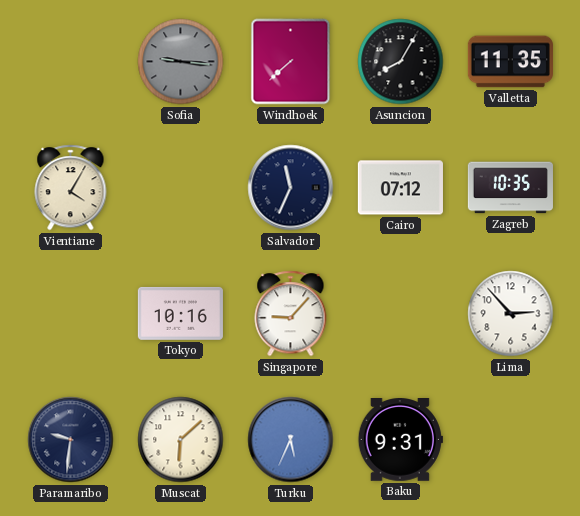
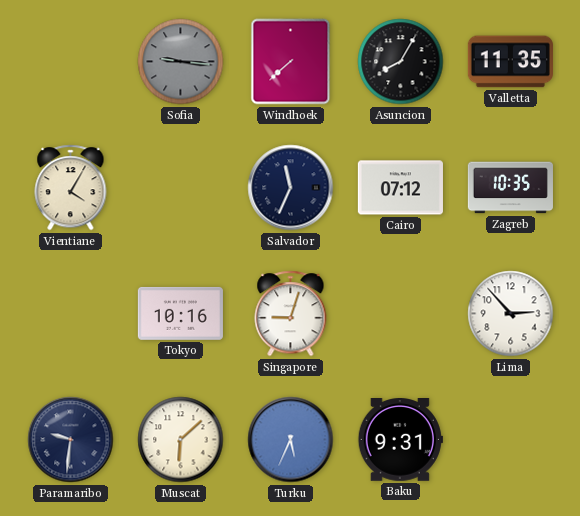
Singapore: 9:07 -> 9:03 (291, 314)
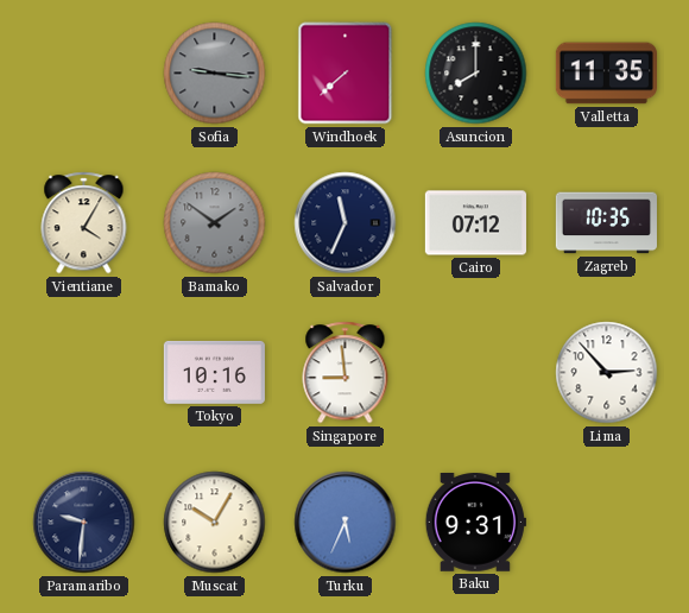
Asuncion: 8:05 -> 8:00 (476, 74)
Bamako: none -> 1:51 (215, 223)
Singapore: 9:03 -> 8:59 (346, 373)
Muscat: 6:08 -> 10:05 (215, 523)
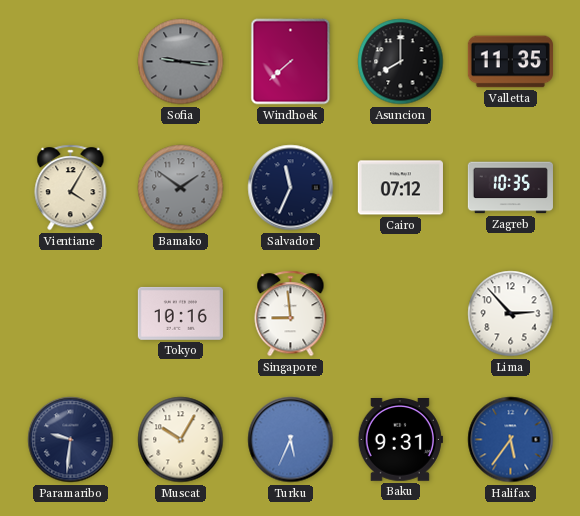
Halifax: none -> 5:36 (511, 440)
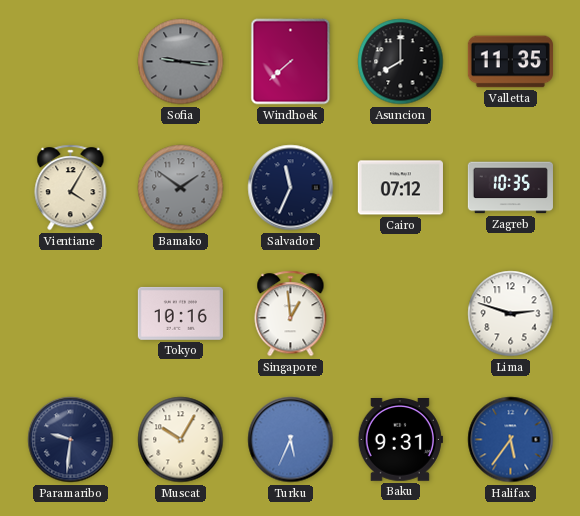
Singapore: 8:59 -> 12:59 (291, 314)
Lima: 2:53 -> 2:48 (511, 314)
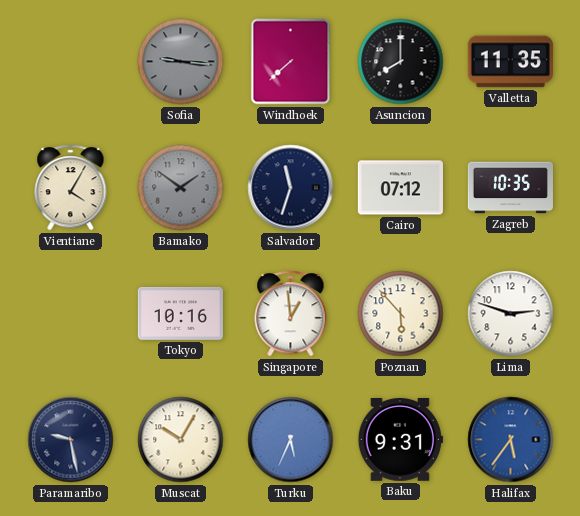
Salvador: 11:34 -> 11:33 (291, 188)
Poznan: none -> 5:53 (401, 314)
Paramaribo: 9:31 -> 9:28 (71, 440)
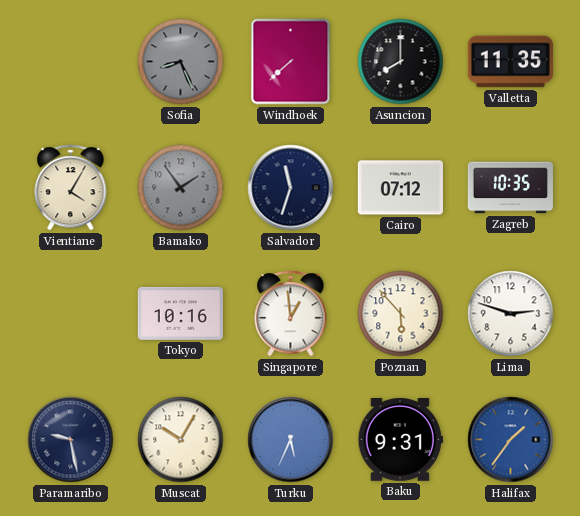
Sofia: 9:16 -> 8:26 (181, 62)
Bamako: 1:51 -> 1:54 (181, 188)
Halifax: 5:36 -> 1:36 (511, 440)
